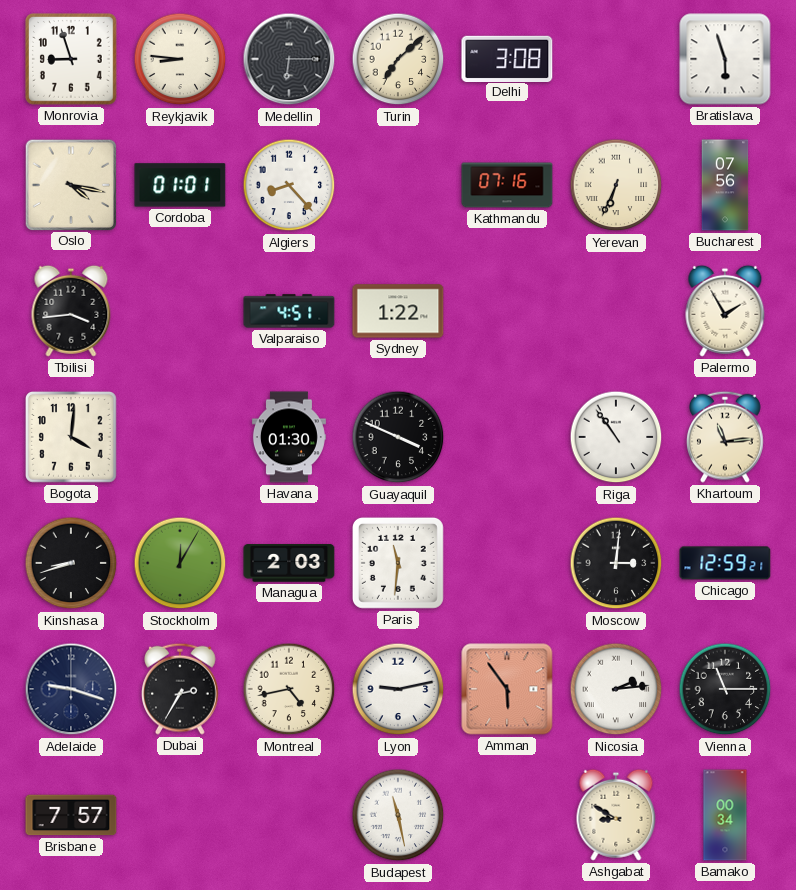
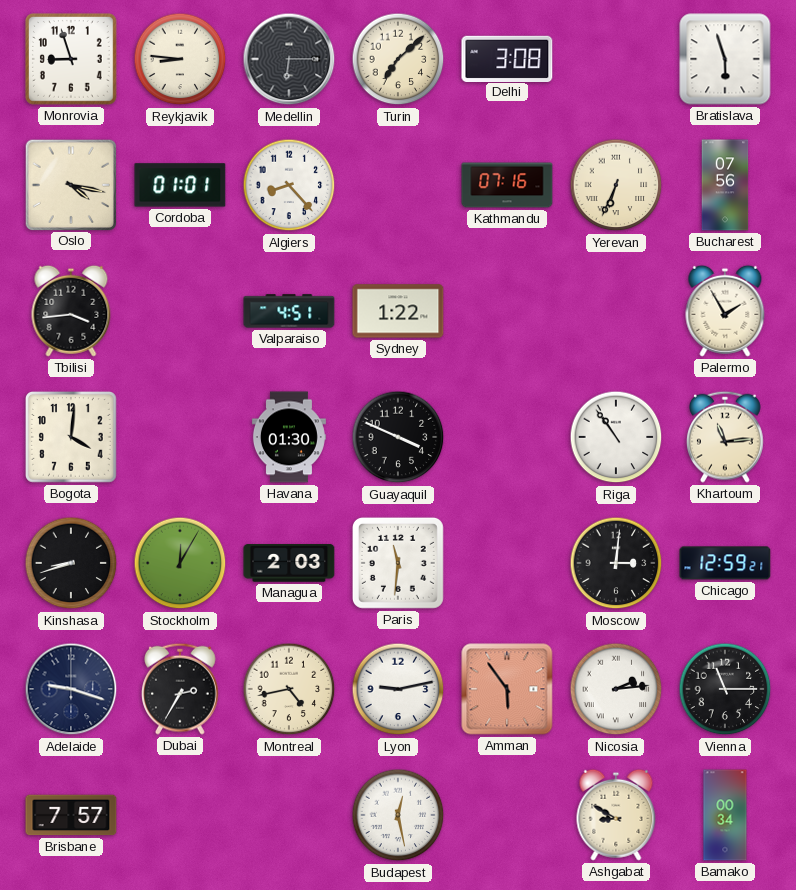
Budapest: 11:28 -> 12:28 (398, 815)
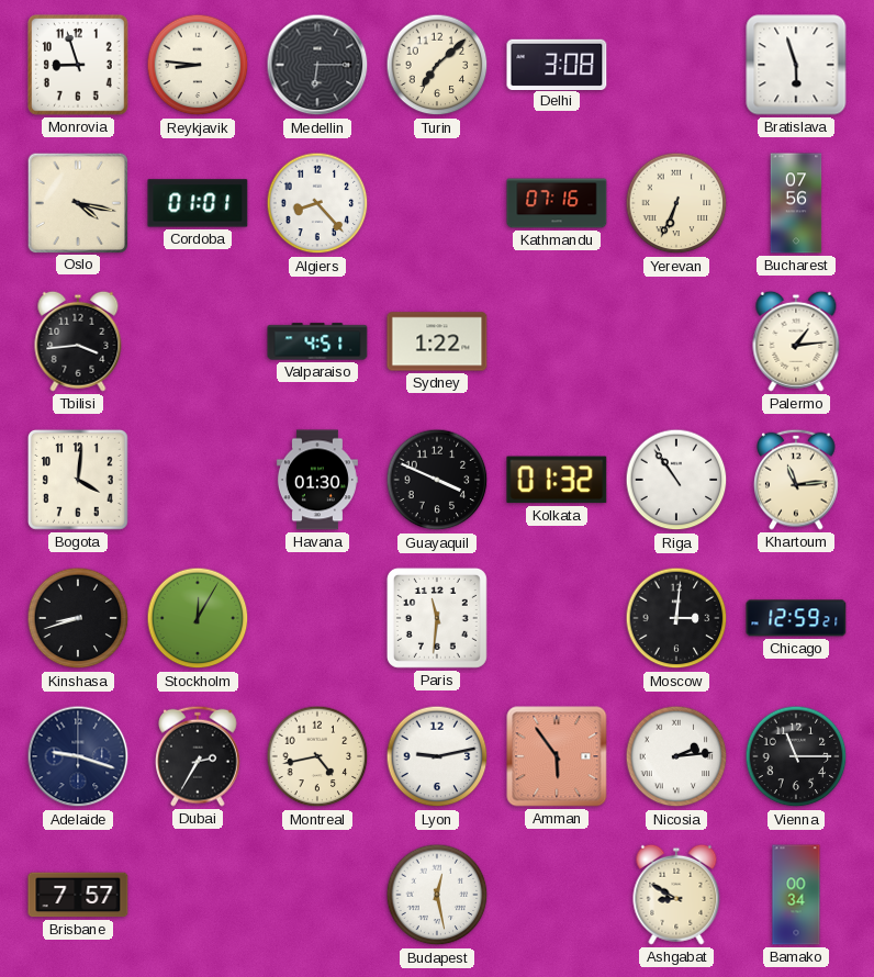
Palermo: 1:55 -> 1:14 (796, 341)
Kolkata: none -> 01:32 (557, 480)
Managua: 2:03 -> none (289, 563)
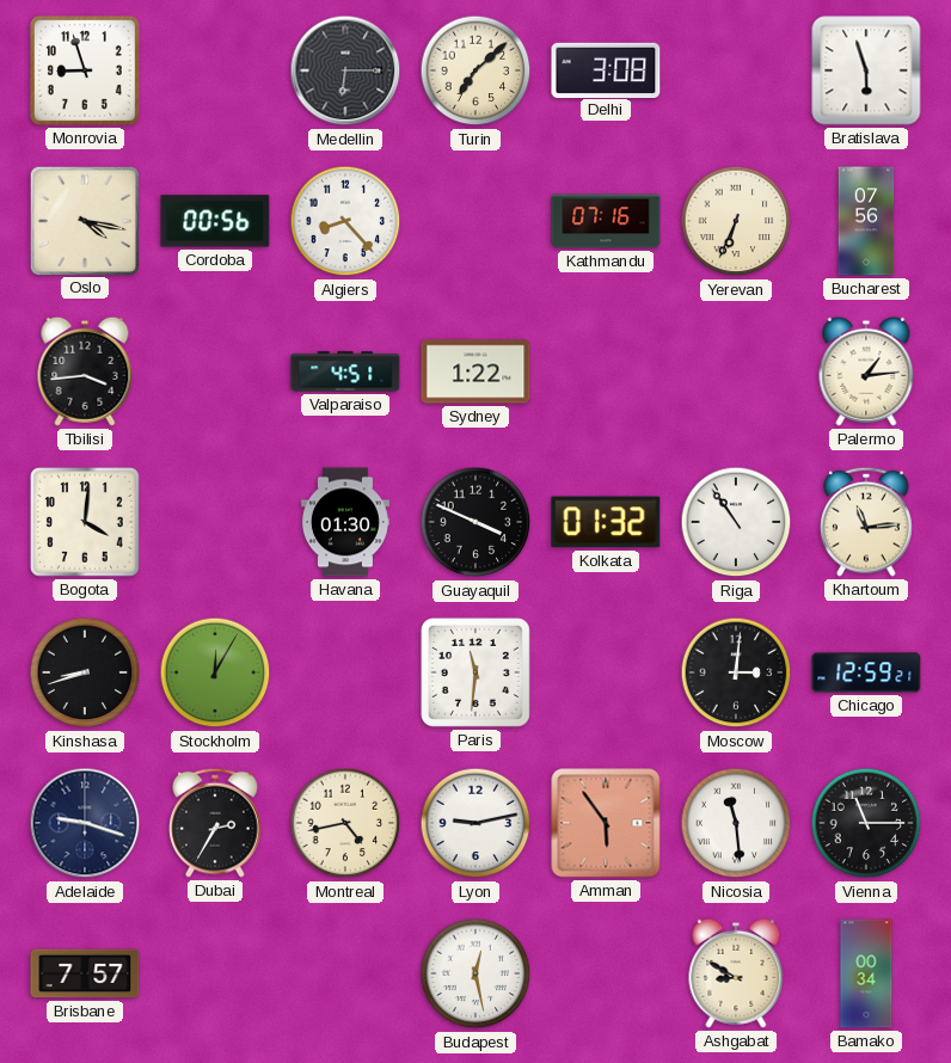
Reykjavik: 8:46 -> none (198, 65)
Cordoba: 01:01 -> 00:56 (215, 221)
Nicosia: 2:14 -> 11:29 (736, 823)
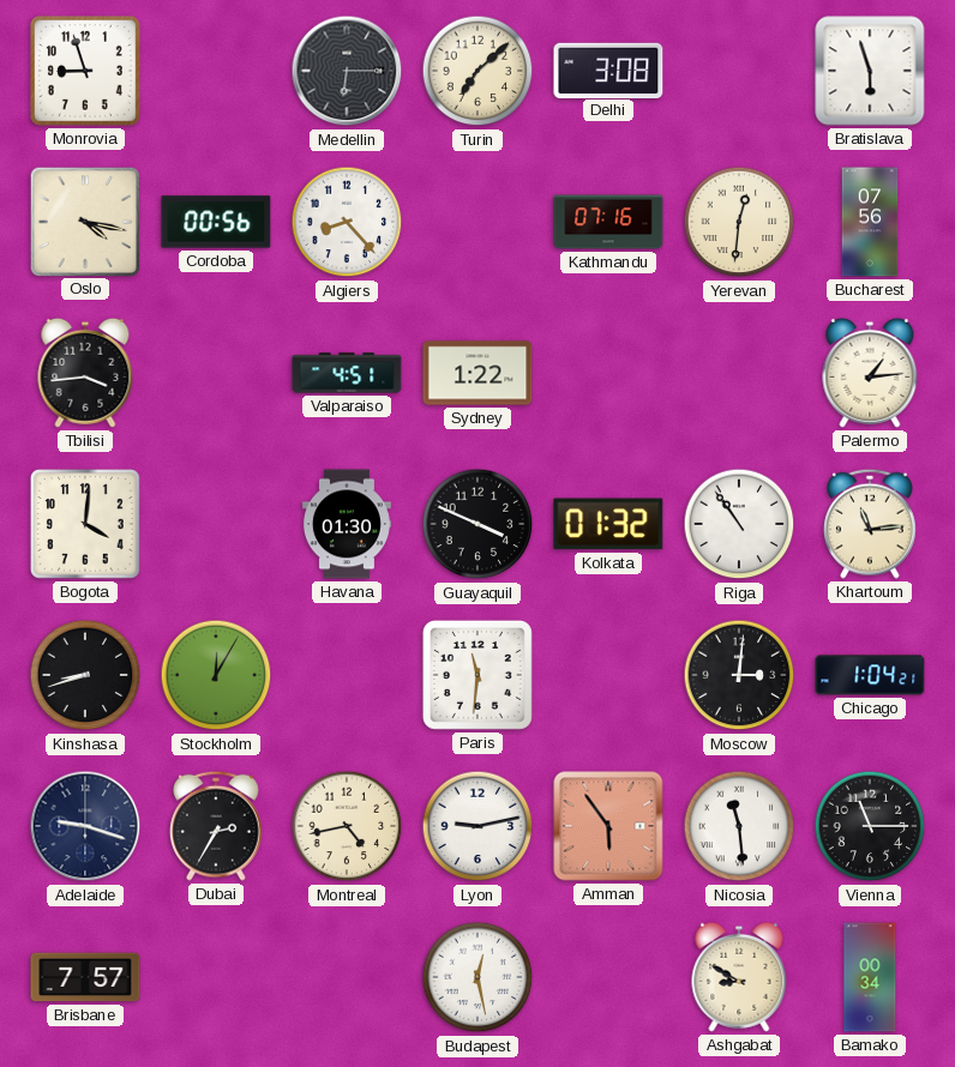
Yerevan: 6:34 -> 12:31 (739, 222)
Chicago: 12:59 -> 1:04 (870, 675)
